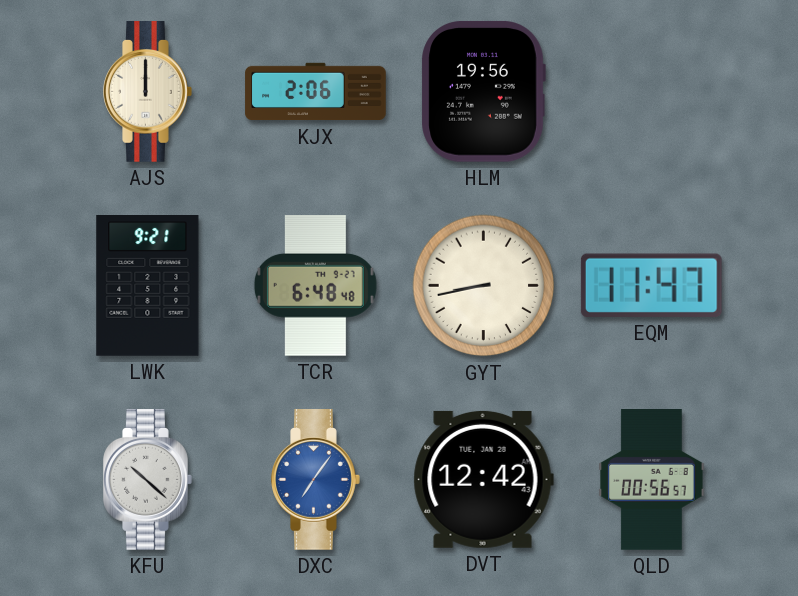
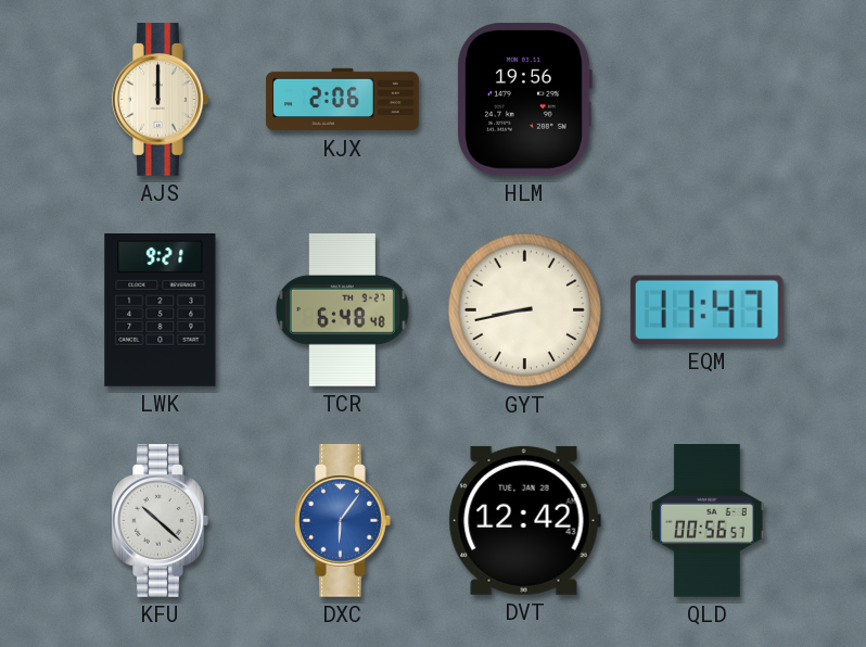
DXC: 7:06 -> 6:06 (343, 521)
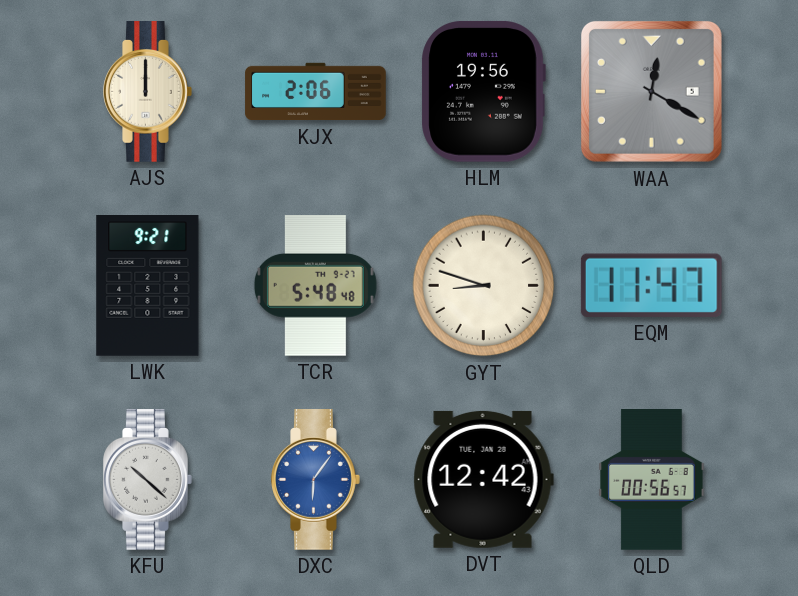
WAA: none -> 12:20 (651, 91)
TCR: 6:48 -> 5:48 (315, 286)
GYT: 8:43 -> 8:48 (484, 286)
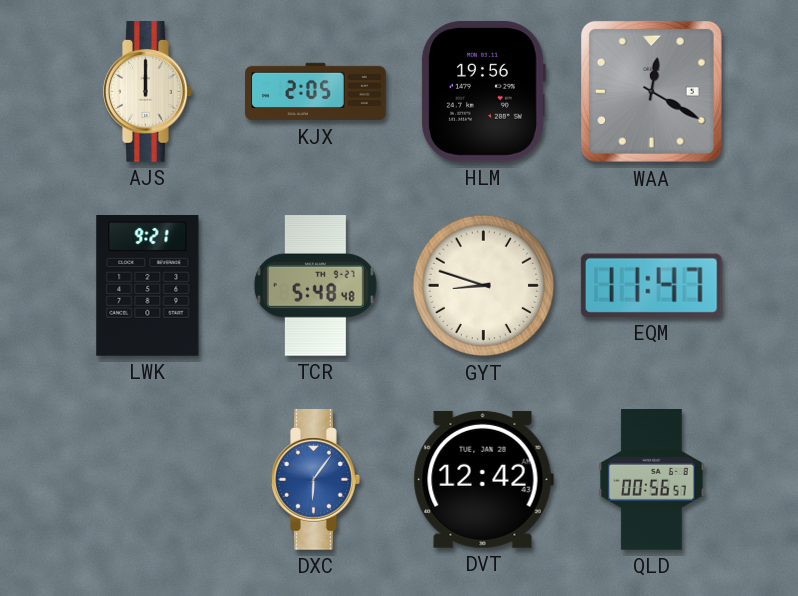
KJX: 2:06 -> 2:05 (316, 92)
KFU: 10:22 -> none (148, 480)
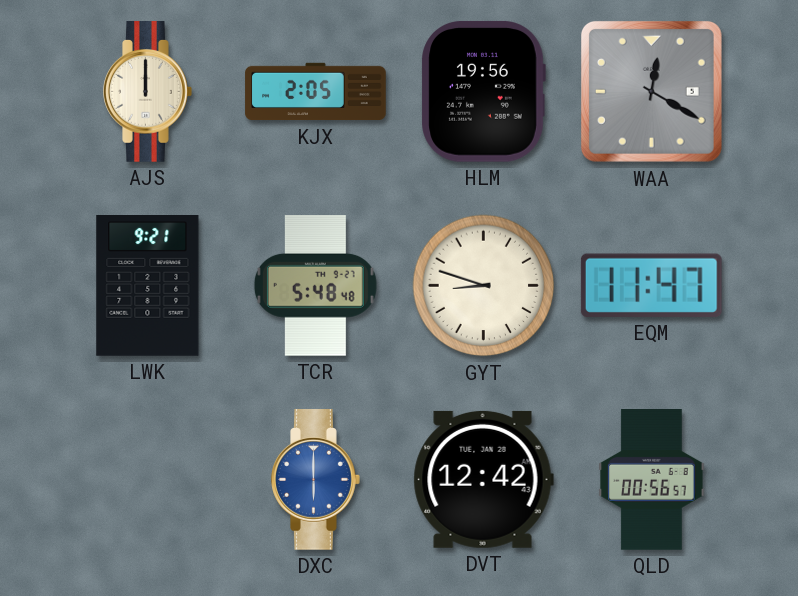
DXC: 6:06 -> 6:00 (316, 480)
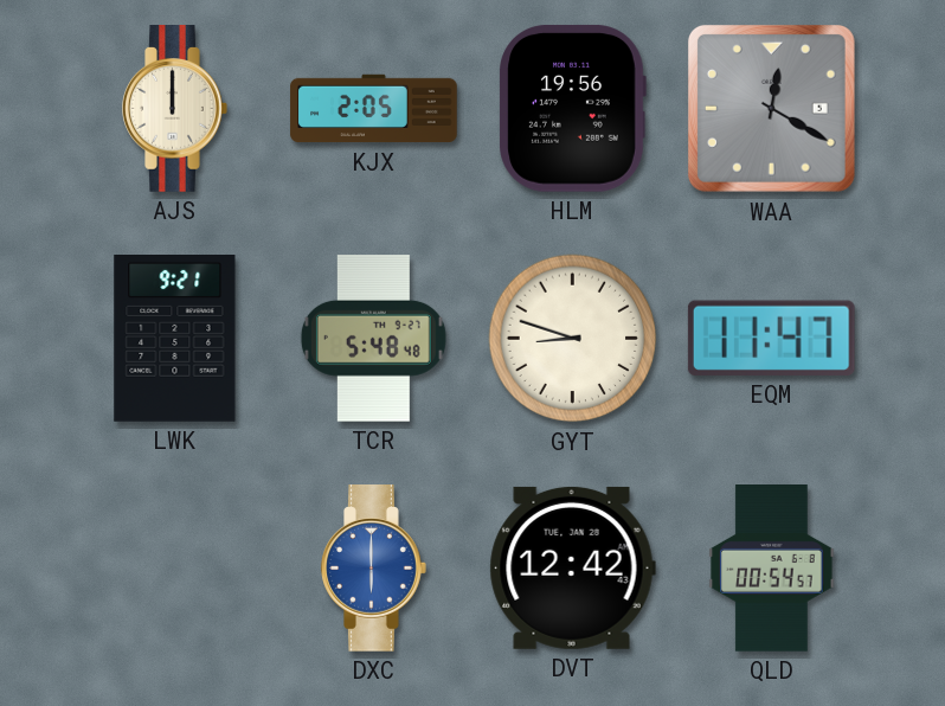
QLD: 00:56 -> 00:54 (772, 569)
